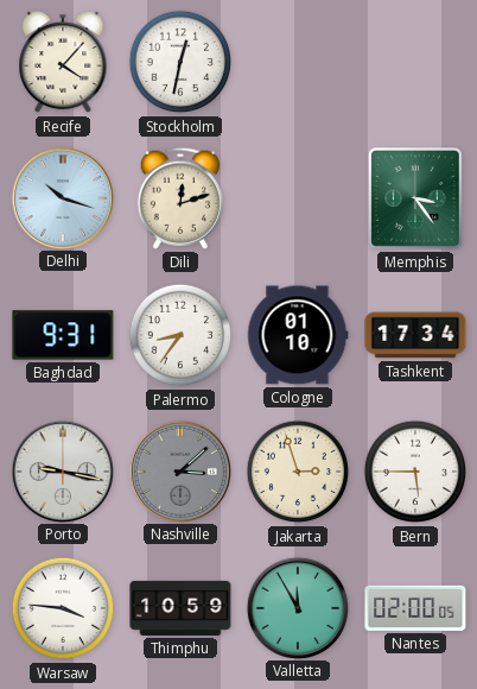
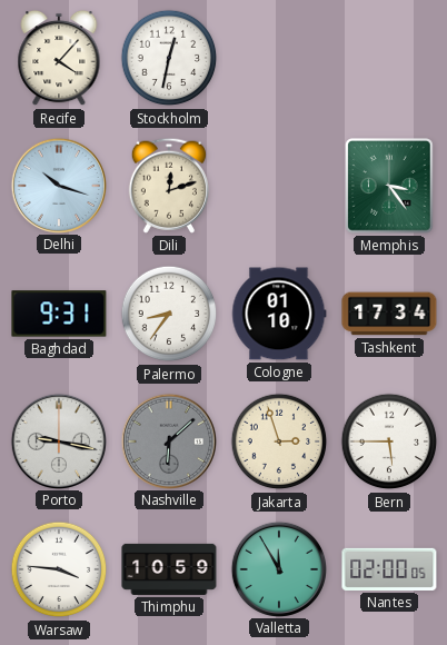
Nashville: 3:08 -> 6:08 (168, 440)
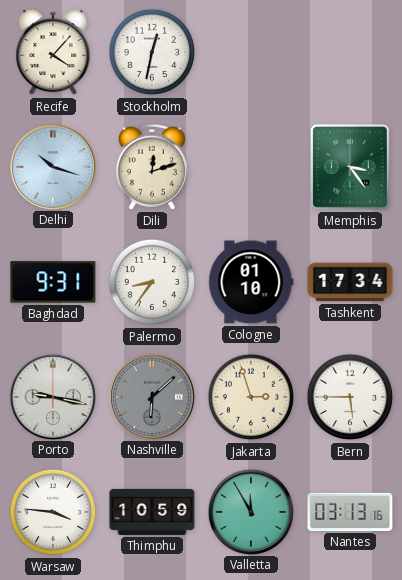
Nantes: 02:00 -> 03:13 (350, 512)
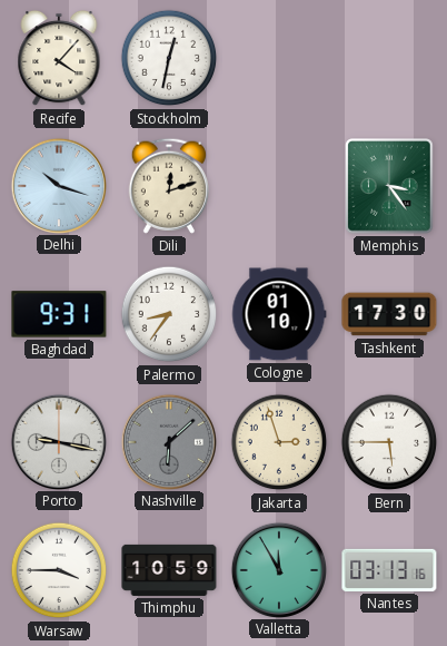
Tashkent: 17:34 -> 17:30 (389, 314)
Warsaw: 3:46 -> 3:45 (59, 570)
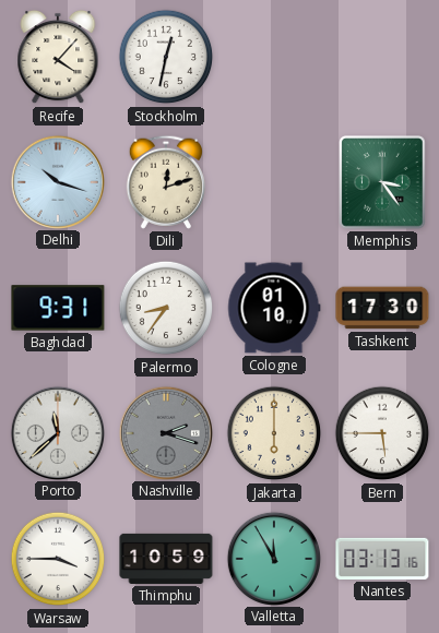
Porto: 9:17 -> 11:38 (57, 432)
Nashville: 6:08 -> 2:18 (165, 432)
Jakarta: 2:57 -> 6:00 (274, 433)
